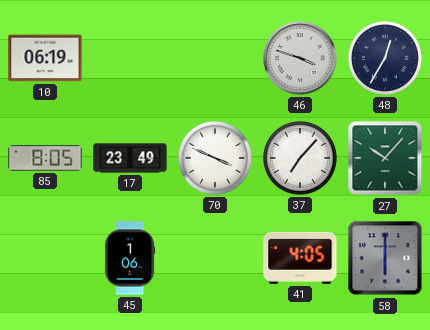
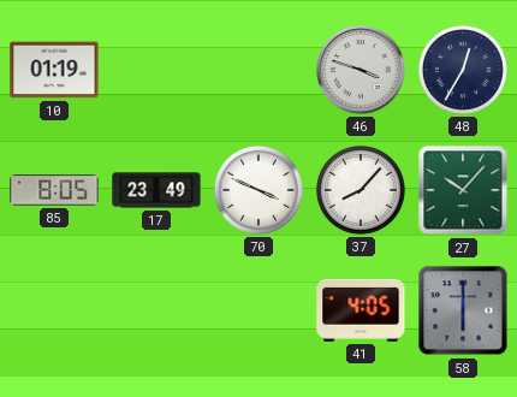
10: 06:19 -> 01:19 (54, 70)
37: 7:07 -> 8:07 (361, 190)
45: 1:06 -> none (130, 258)
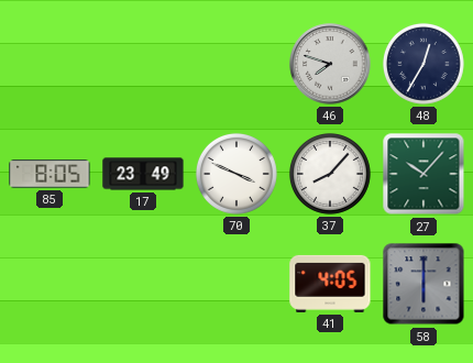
10: 01:19 -> none (54, 70)
46: 3:48 -> 7:48 (330, 64)
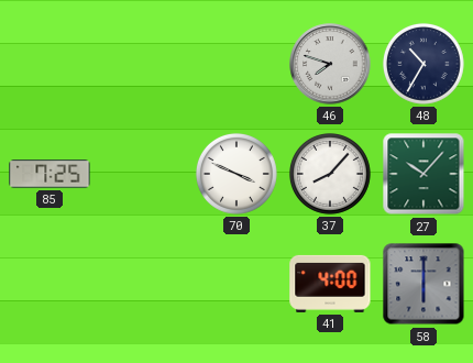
48: 12:35 -> 10:35 (424, 64)
85: 8:05 -> 7:25 (50, 174)
17: 23:49 -> none (143, 174)
41: 4:05 -> 4:00 (330, 284)
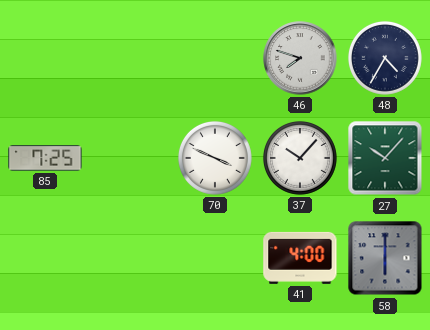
48: 10:35 -> 4:35 (385, 58)
37: 8:07 -> 10:07 (300, 158)
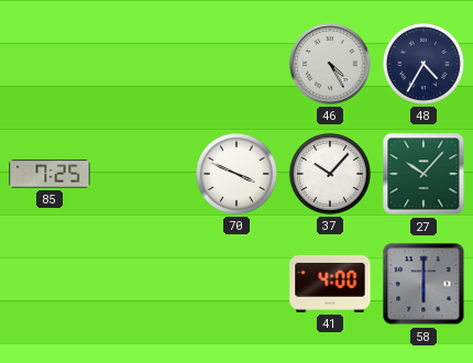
46: 7:48 -> 4:25 (330, 64)
